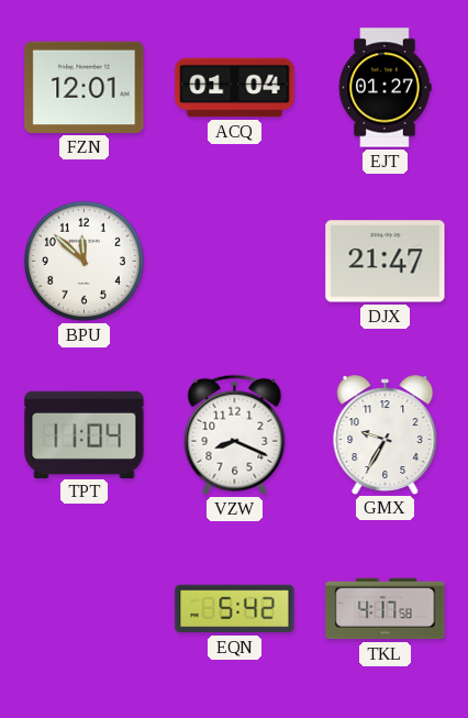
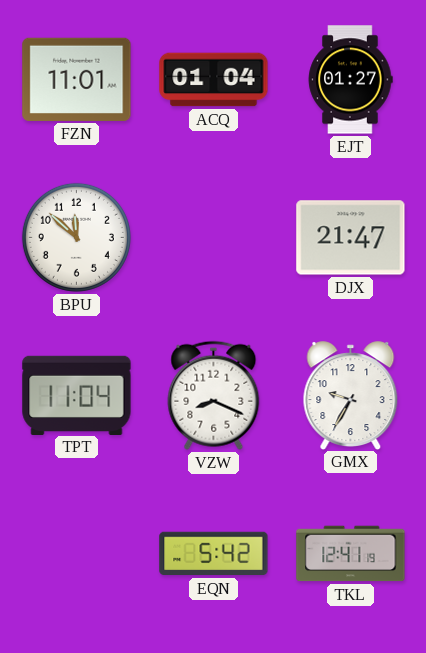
FZN: 12:01 -> 11:01 (77, 79)
TKL: 4:17 -> 12:41 (351, 554)
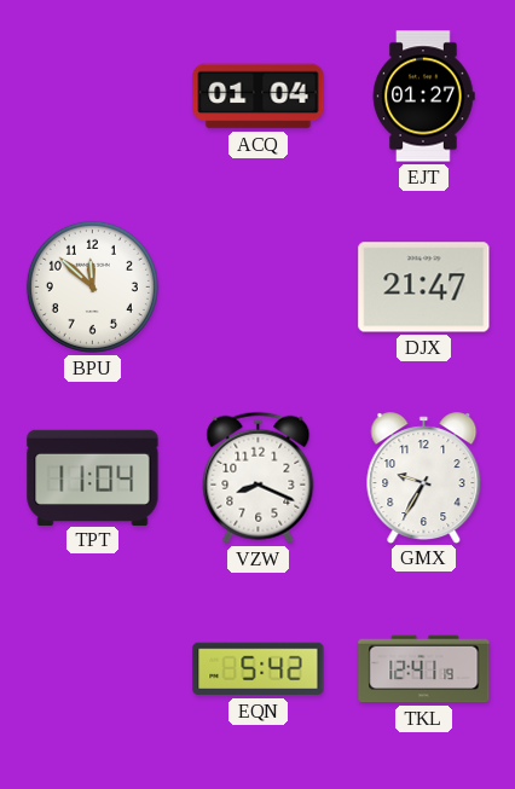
FZN: 11:01 -> none (77, 79)
